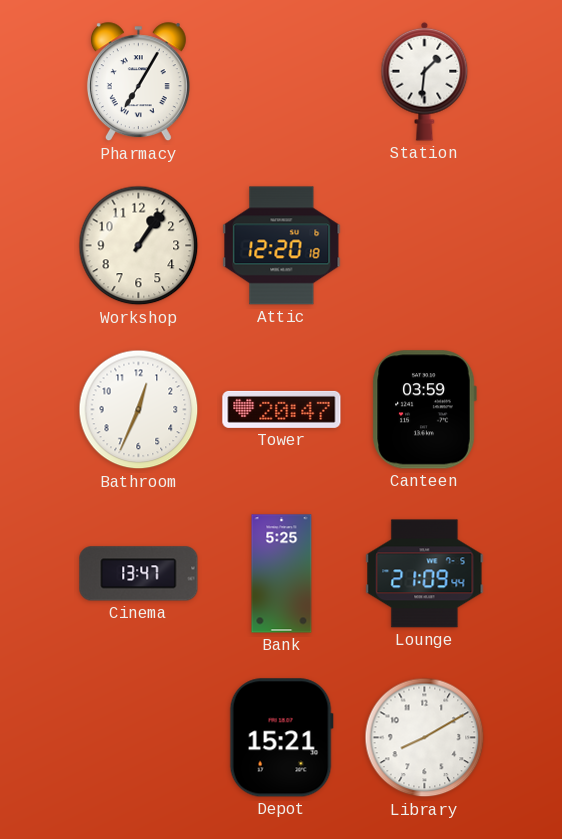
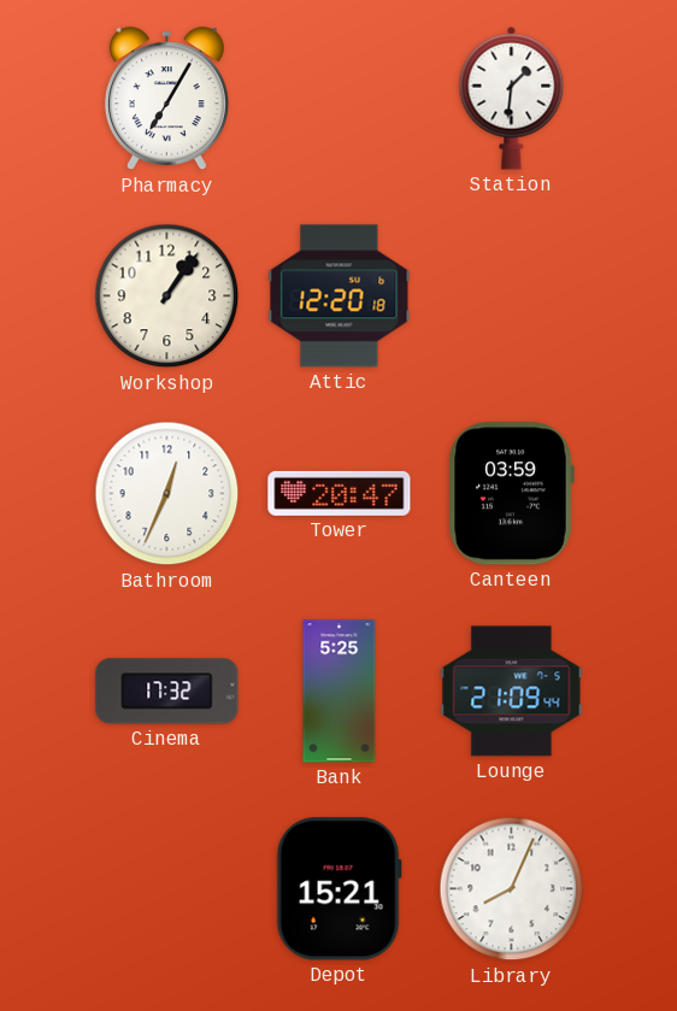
Cinema: 13:47 -> 17:32 (167, 692)
Library: 8:10 -> 8:04 (512, 889)
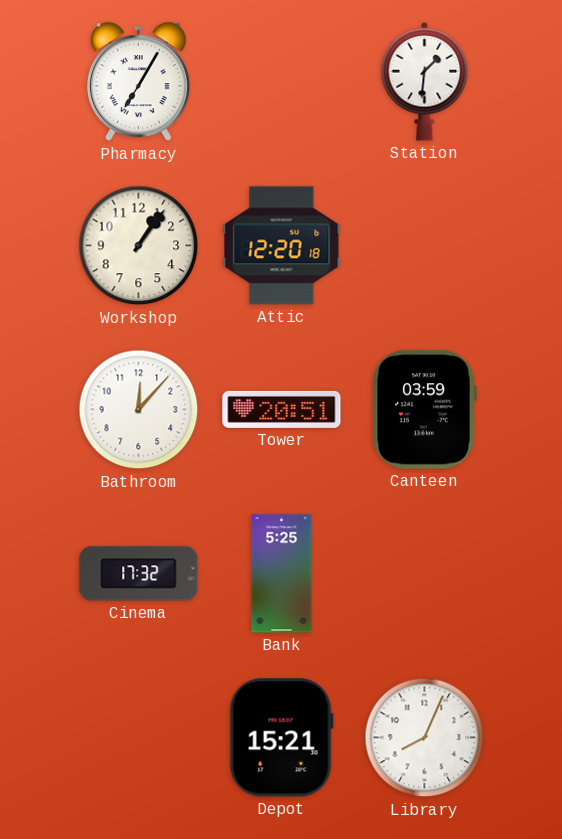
Bathroom: 12:34 -> 12:07 (139, 410)
Tower: 20:47 -> 20:51 (282, 409)
Lounge: 21:09 -> none (512, 692)
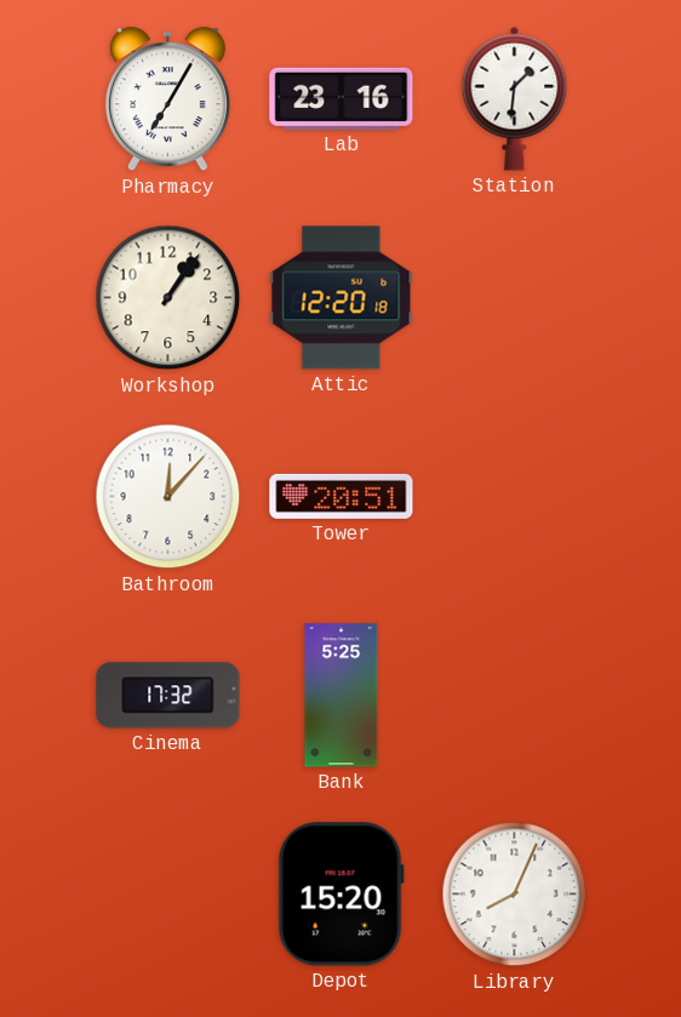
Lab: none -> 23:16 (342, 98)
Canteen: 03:59 -> none (424, 410)
Depot: 15:21 -> 15:20 (340, 895)
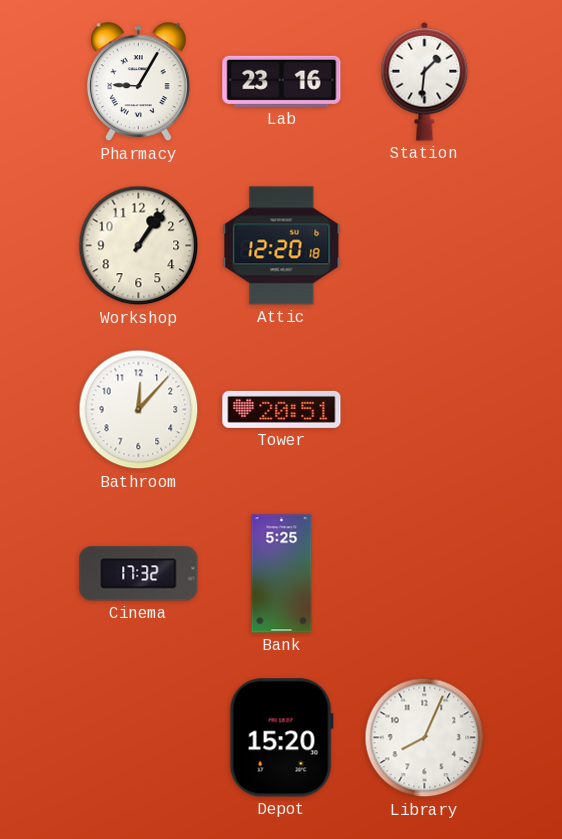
Pharmacy: 7:05 -> 9:05 (138, 82)
